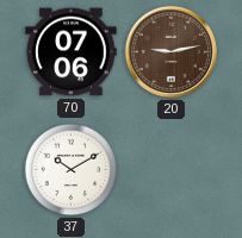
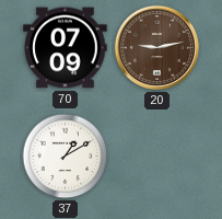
70: 07:06 -> 07:09 (66, 48)
37: 10:10 -> 1:10 (66, 157)
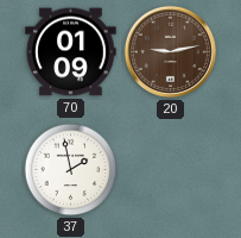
70: 07:09 -> 01:09 (71, 52)
37: 1:10 -> 1:58 (71, 170)
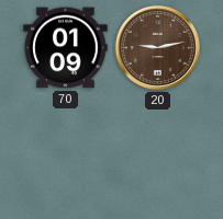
37: 1:58 -> none (71, 170)
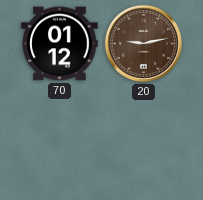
70: 01:09 -> 01:12 (60, 44)
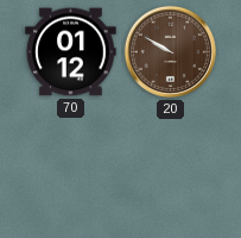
20: 9:13 -> 9:50 (170, 51)
